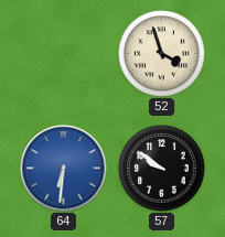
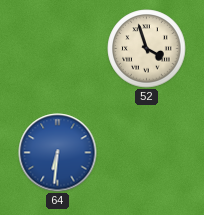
57: 9:51 -> none (162, 169)
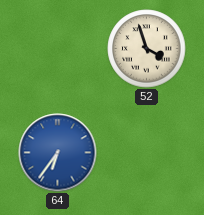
64: 6:31 -> 6:36 (58, 153)
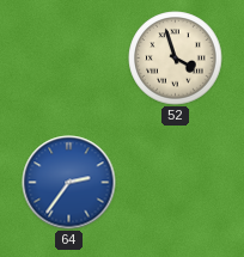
64: 6:36 -> 2:36 (69, 183)
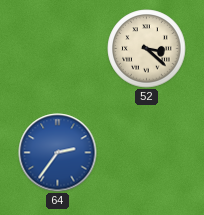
52: 3:57 -> 3:22 (147, 49)
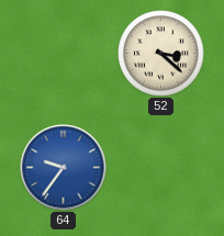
64: 2:36 -> 9:36 (64, 168)
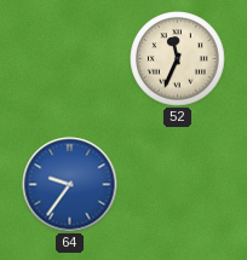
52: 3:22 -> 11:34 (178, 59)
